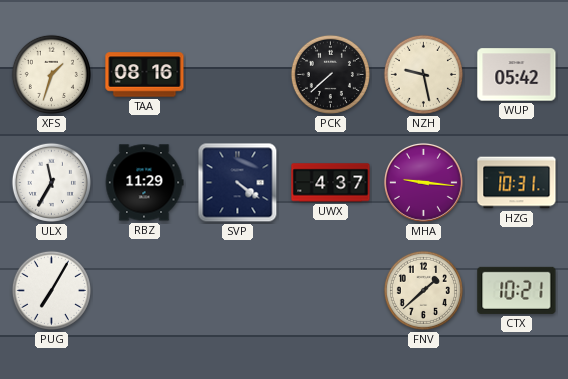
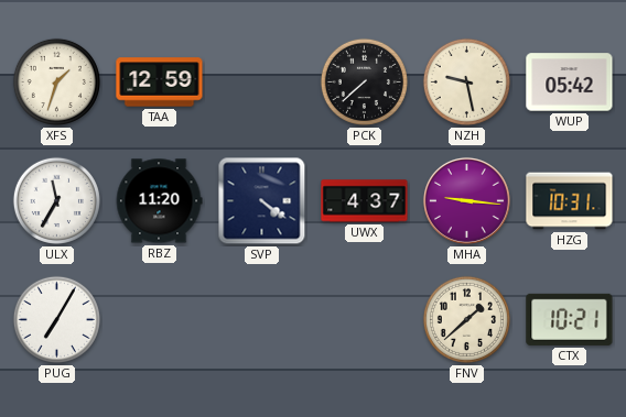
TAA: 08:16 -> 12:59 (160, 83)
RBZ: 11:29 -> 11:20 (159, 201)
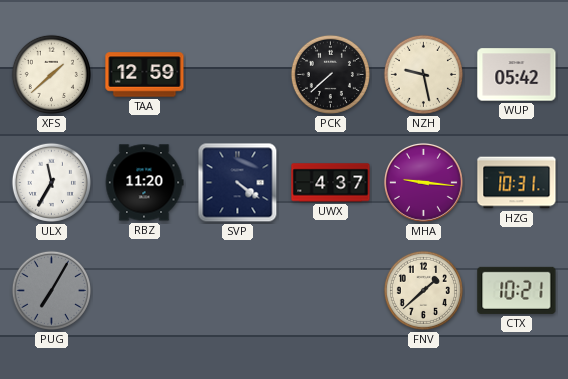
XFS: 1:33 -> 1:38 (51, 74)
PUG dial: white -> grey (51, 290)
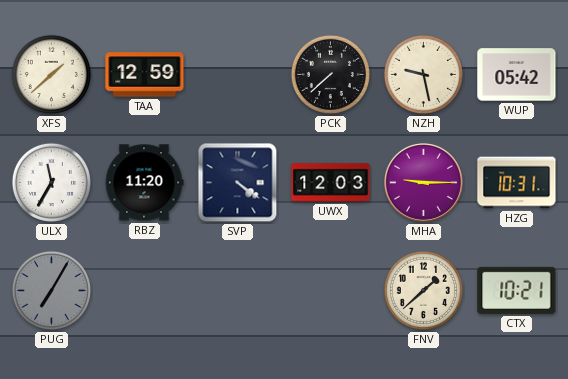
UWX: 4:37 -> 12:03 (331, 183)
MHA: 9:16 -> 9:15 (423, 182)
